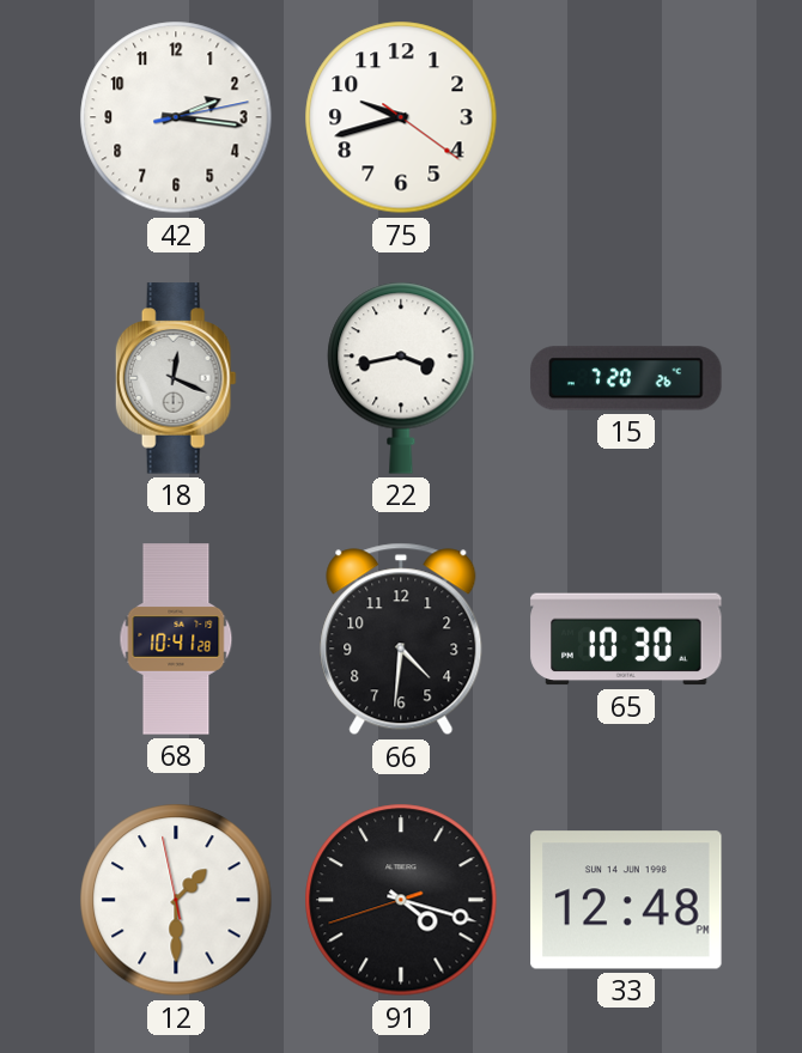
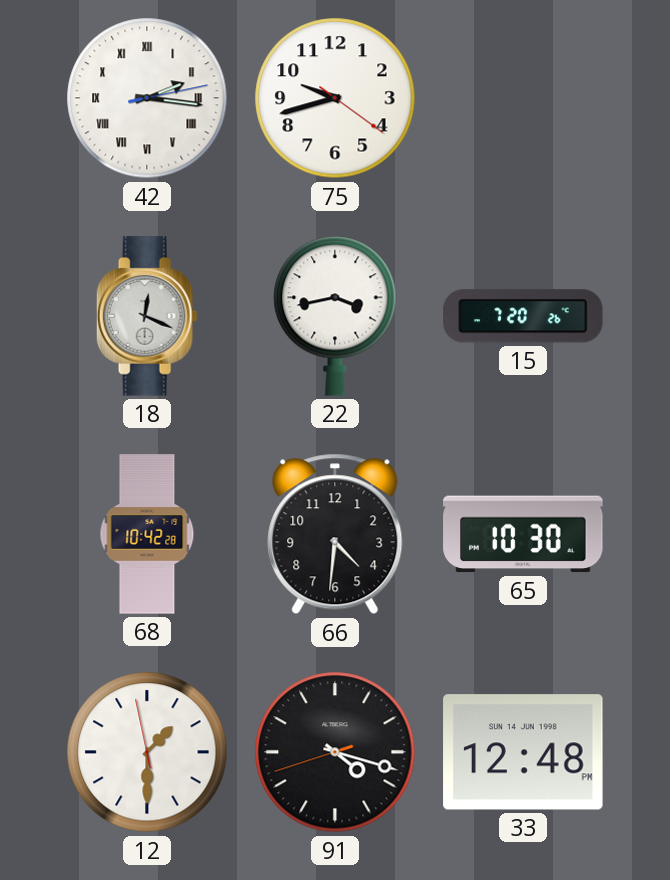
42 numerals: Arabic -> Roman (147, 98)
68: 10:41 -> 10:42 (147, 534)
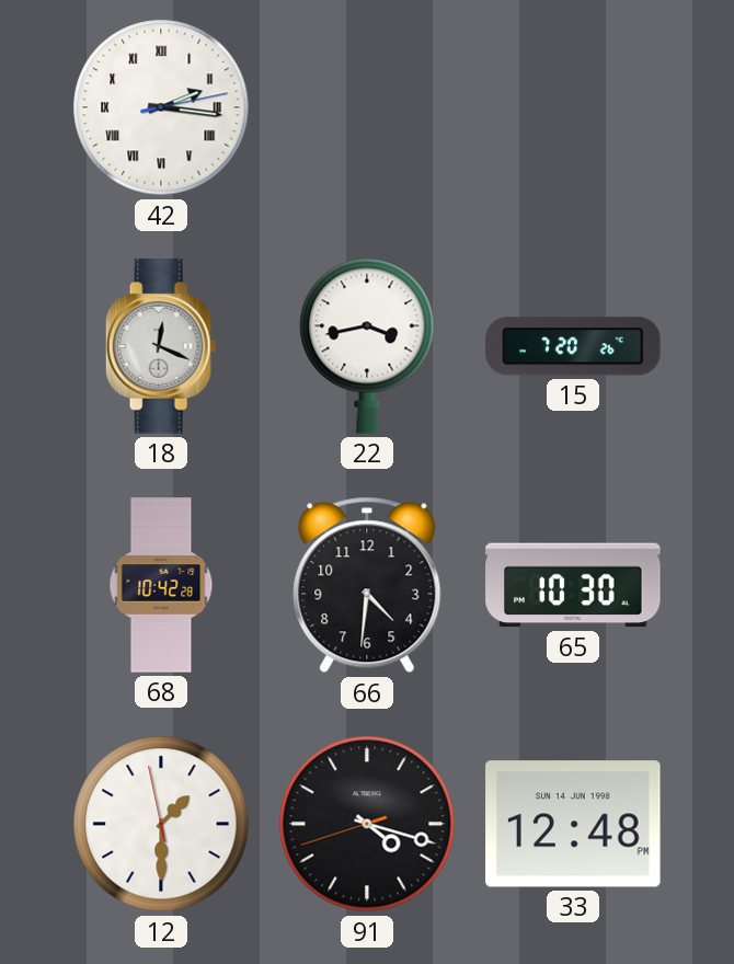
75: 9:42 -> none (335, 98)
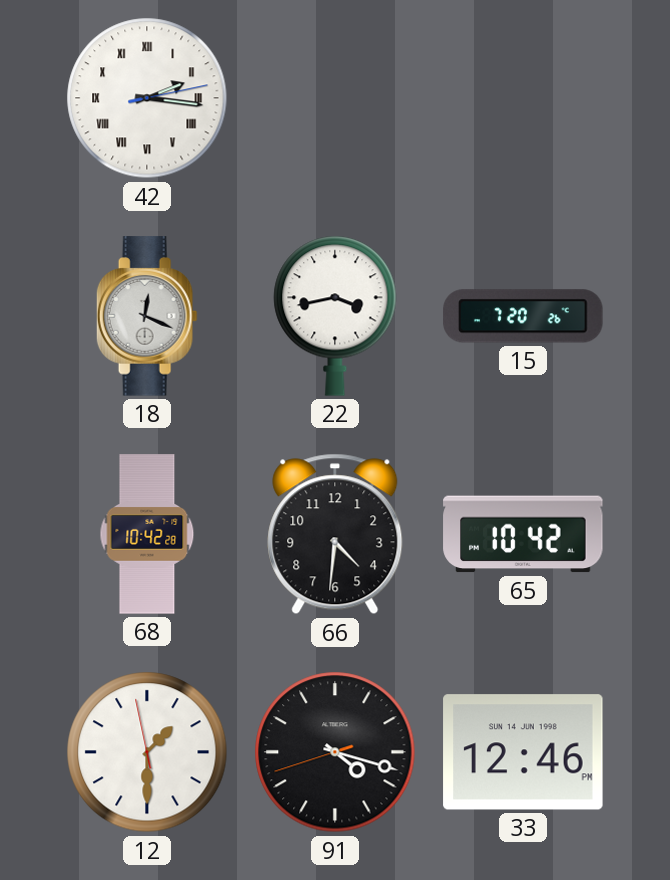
65: 10:30 -> 10:42 (523, 534)
33: 12:48 -> 12:46 (523, 752)
